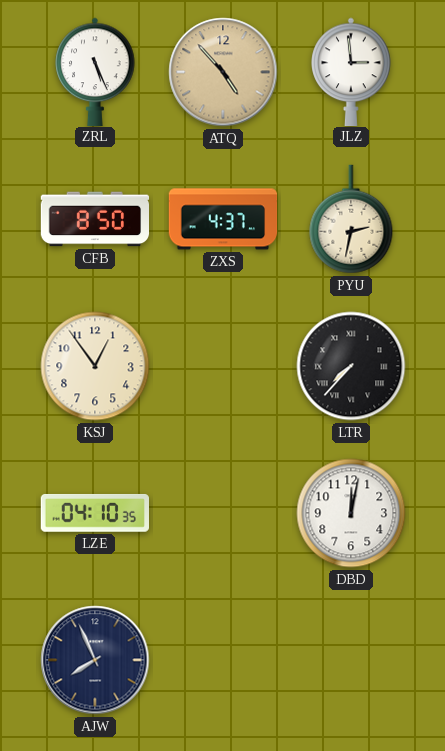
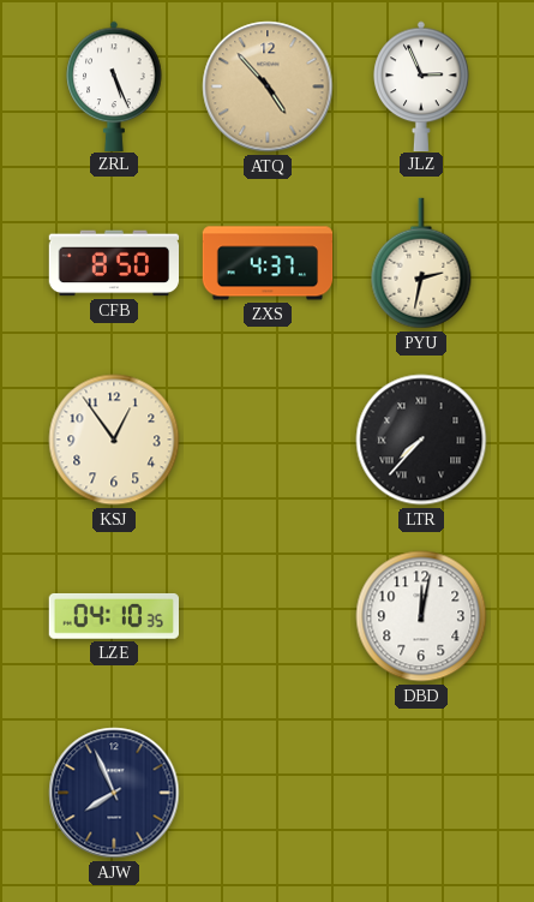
JLZ: 2:59 -> 2:56 (421, 85)
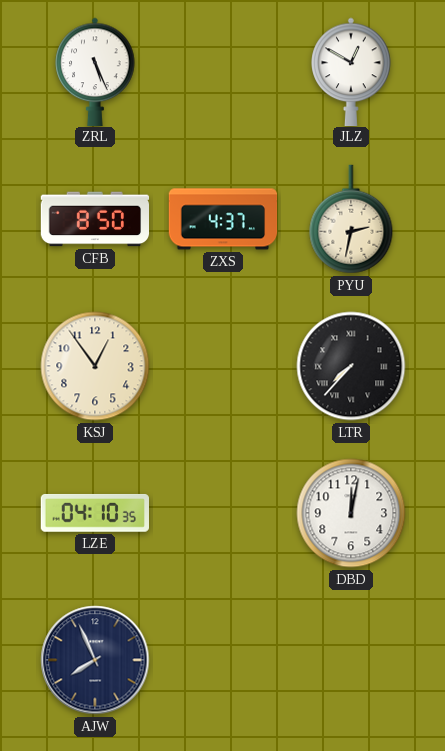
ATQ: 4:53 -> none (268, 86)
JLZ: 2:56 -> 12:50 (351, 71)
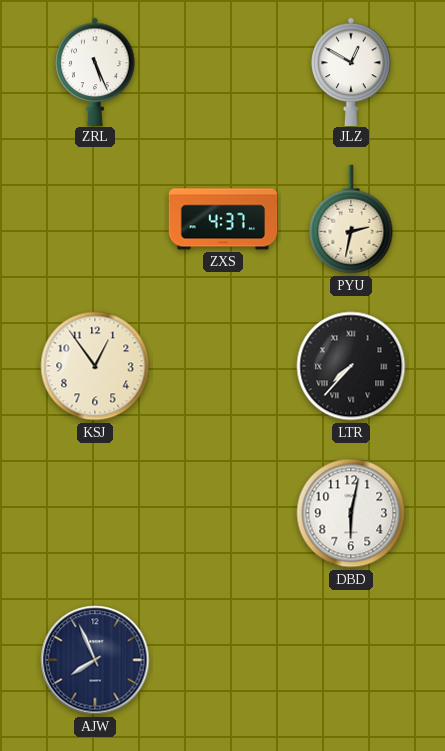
CFB: 8:50 -> none (95, 219)
LZE: 04:10 -> none (94, 513)
DBD: 12:02 -> 6:02 (351, 513)
